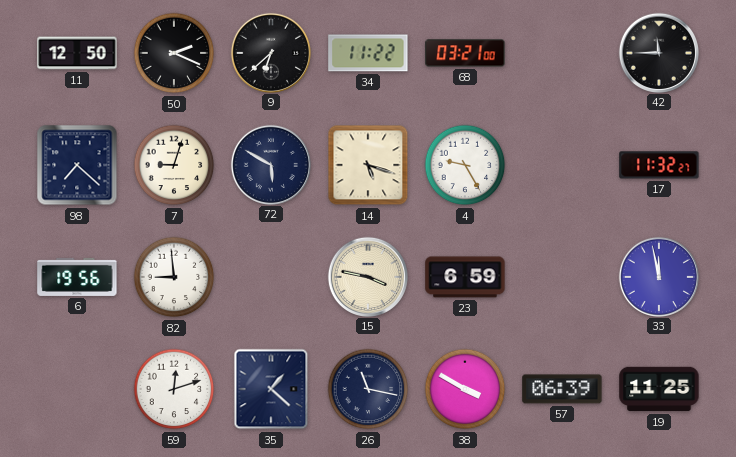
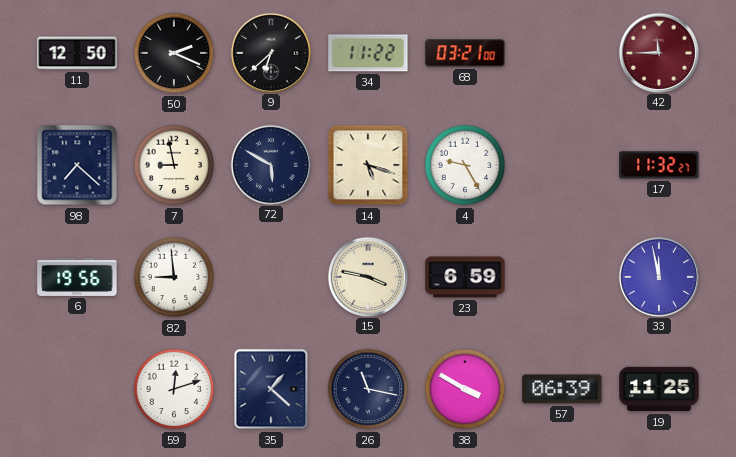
42 dial: black -> burgundy (658, 52)
7: 9:03 -> 8:58 (174, 165)
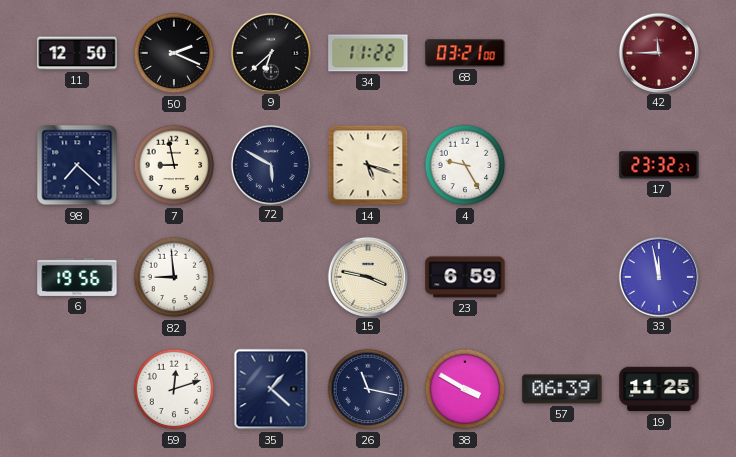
17: 11:32 -> 23:32 (659, 165)
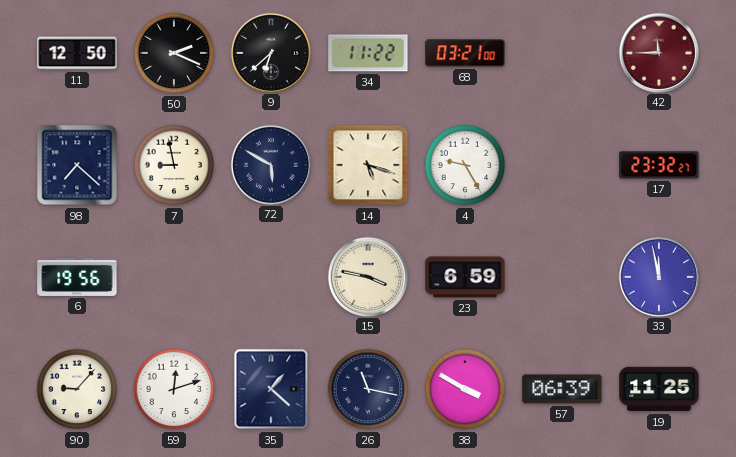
82: 8:59 -> none (174, 277)
90: none -> 9:07 (77, 389)
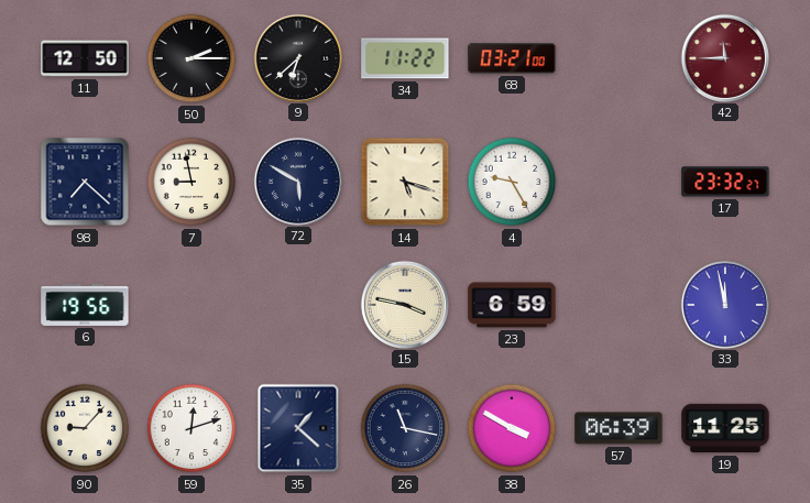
50: 2:19 -> 2:15 (191, 58)
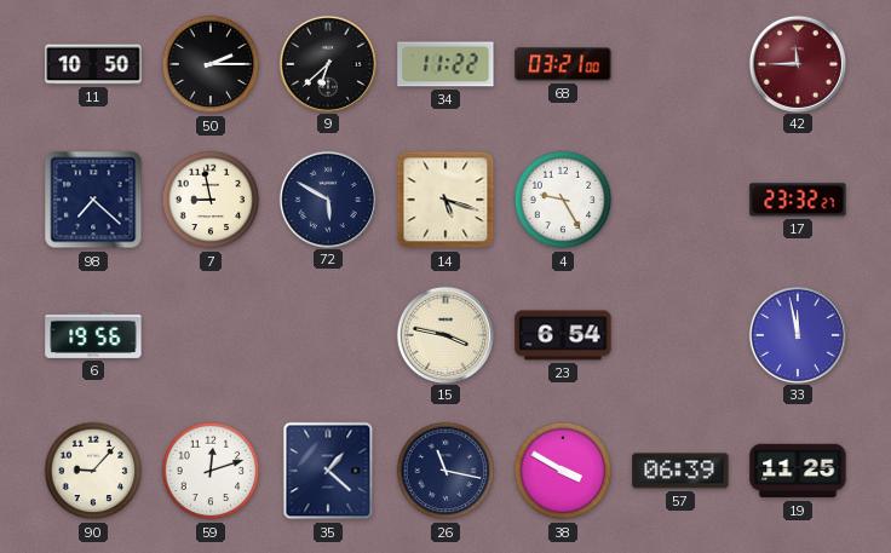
11: 12:50 -> 10:50 (93, 64)
23: 6:59 -> 6:54 (563, 335)
